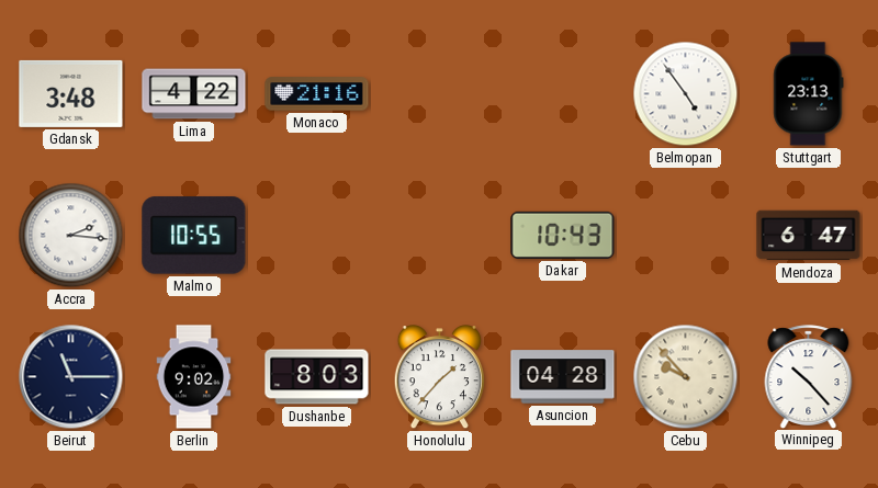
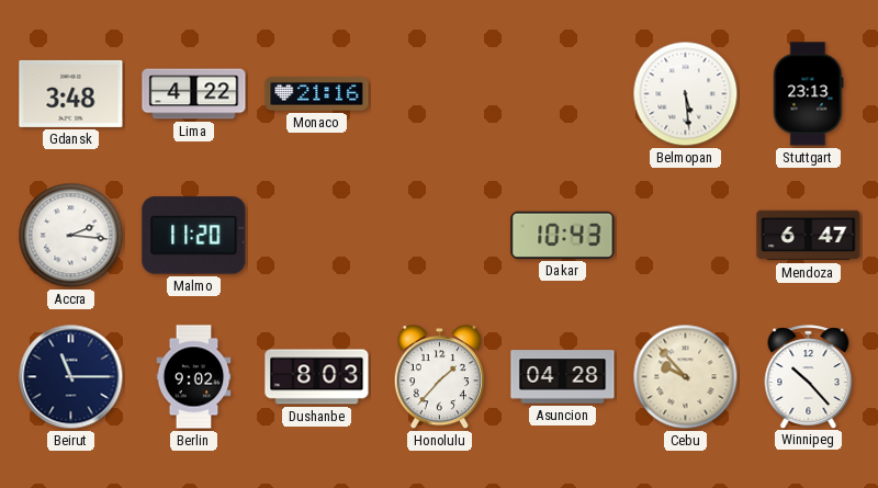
Belmopan: 4:54 -> 5:29 (686, 94)
Malmo: 10:55 -> 11:20 (194, 236)
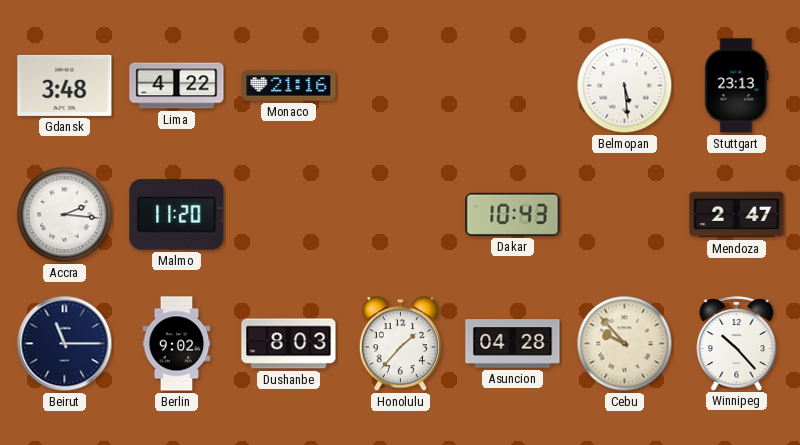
Mendoza: 6:47 -> 2:47 (737, 215)
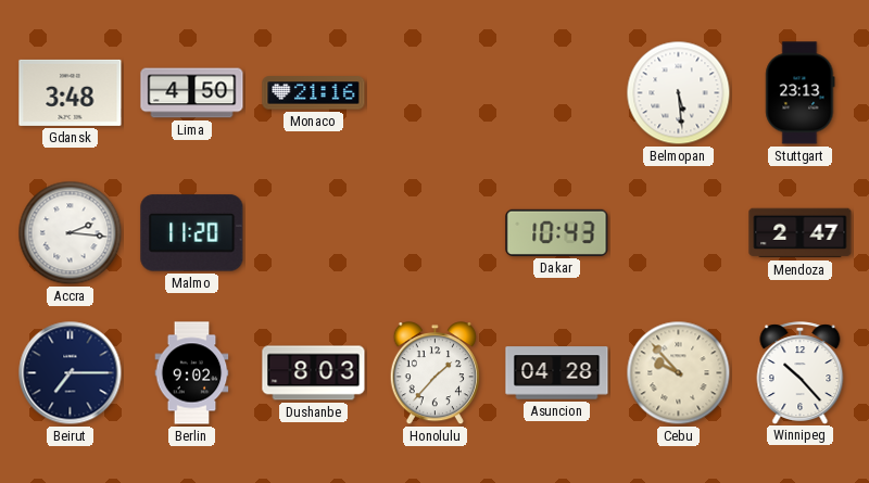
Lima: 4:22 -> 4:50 (192, 93)
Beirut: 11:15 -> 7:15 (71, 373)
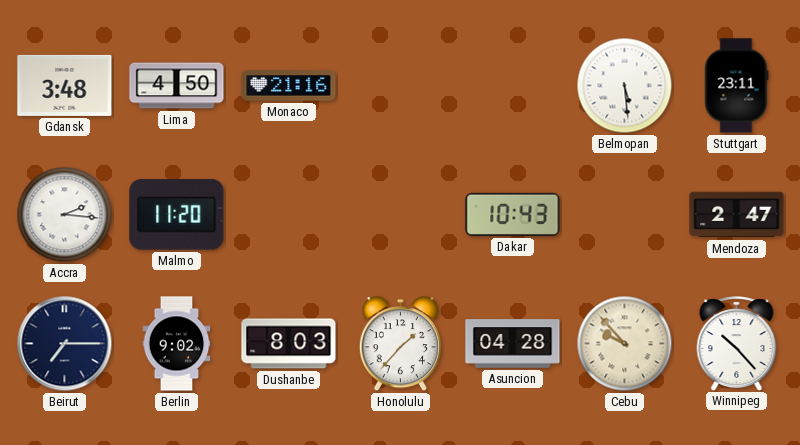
Stuttgart: 23:13 -> 23:11 (737, 86)
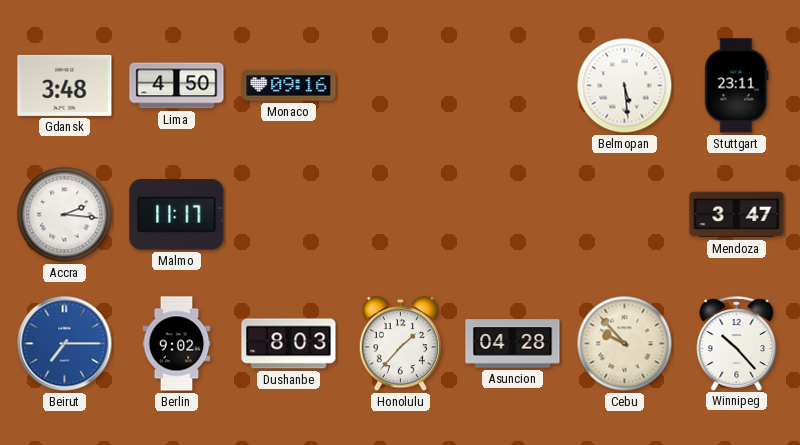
Monaco: 21:16 -> 09:16 (289, 86)
Malmo: 11:20 -> 11:17 (177, 215)
Dakar: 10:43 -> none (513, 214)
Mendoza: 2:47 -> 3:47 (737, 215)
Beirut dial: navy -> blue (65, 344)
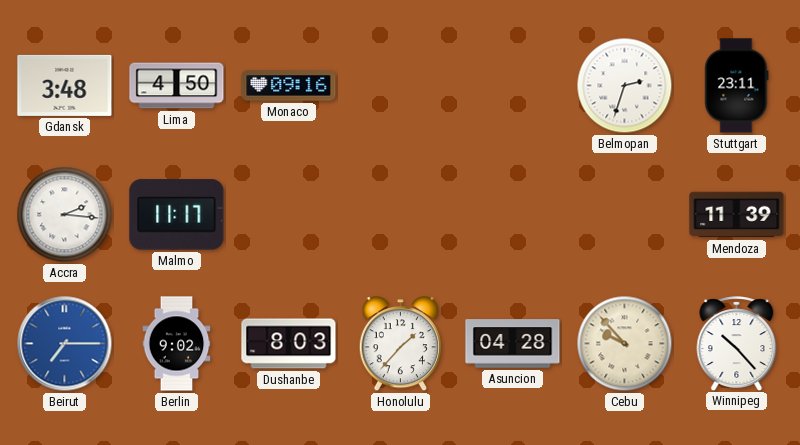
Belmopan: 5:29 -> 2:33 (625, 86)
Mendoza: 3:47 -> 11:39 (737, 215)
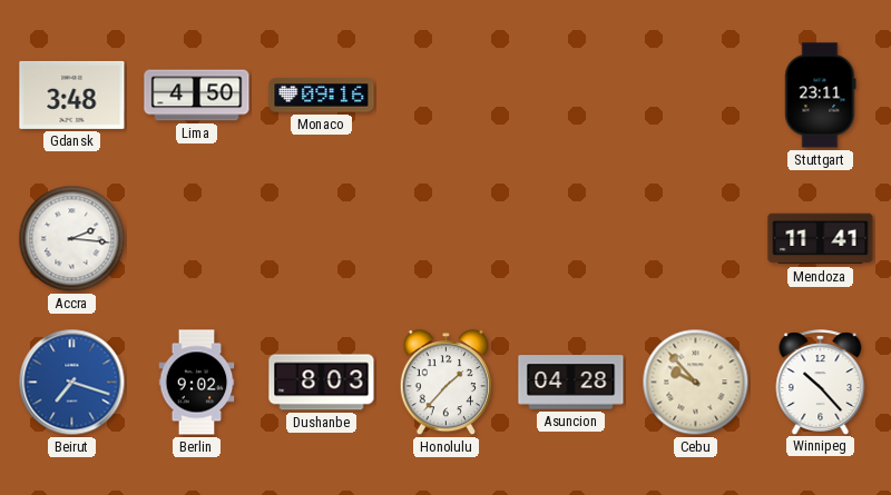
Belmopan: 2:33 -> none (625, 86)
Malmo: 11:17 -> none (177, 215)
Mendoza: 11:39 -> 11:41 (821, 239)
Beirut: 7:15 -> 7:18 (72, 383)
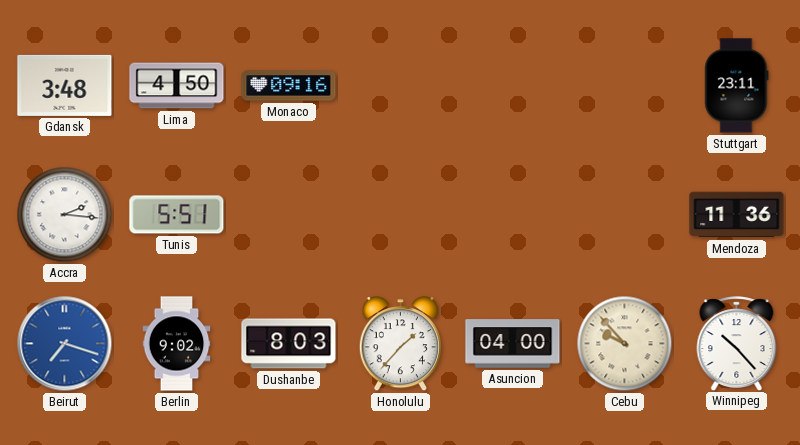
Tunis: none -> 5:51 (177, 215)
Mendoza: 11:41 -> 11:36 (737, 215)
Asuncion: 04:28 -> 04:00 (513, 344)
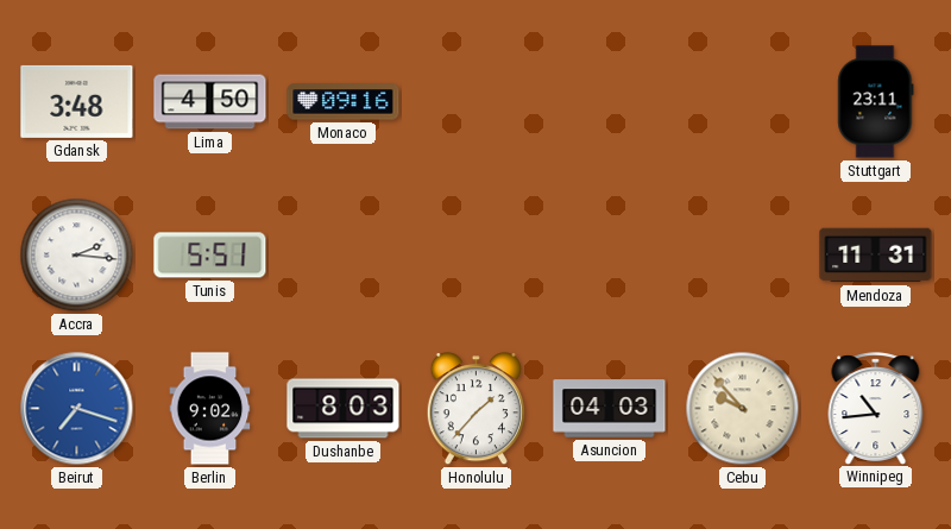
Mendoza: 11:36 -> 11:31 (876, 256)
Asuncion: 04:00 -> 04:03 (610, 409)
Winnipeg: 10:23 -> 10:44 (876, 408)
